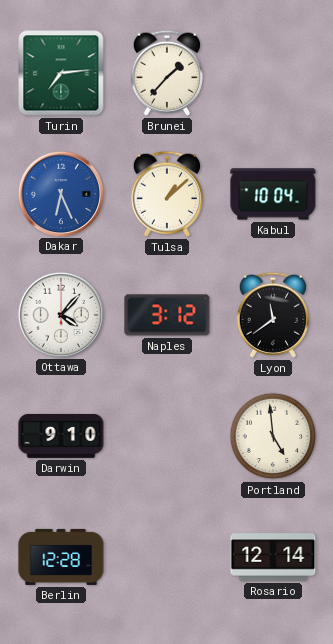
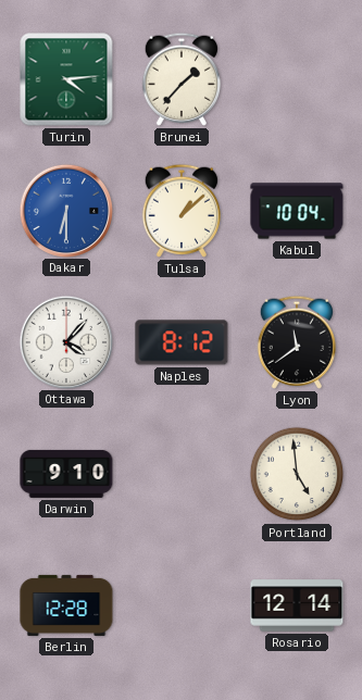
Turin: 7:14 -> 4:14 (66, 79)
Dakar: 6:26 -> 6:30 (65, 210)
Naples: 3:12 -> 8:12 (182, 342)
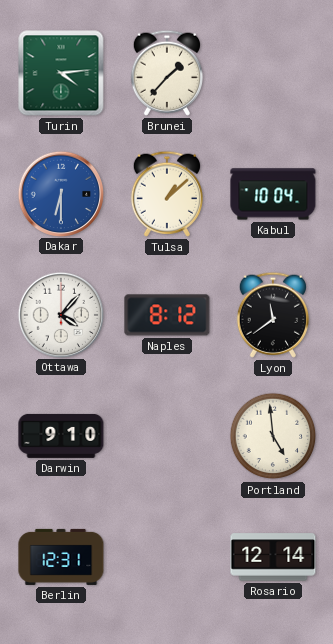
Berlin: 12:28 -> 12:31 (61, 557)
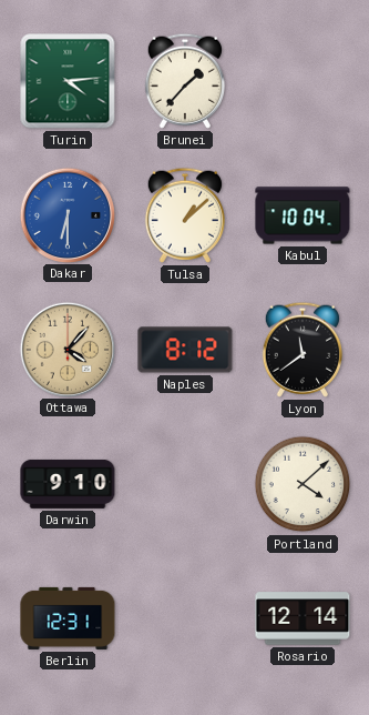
Ottawa dial: white -> champagne (66, 349)
Portland: 4:59 -> 4:08 (303, 484)
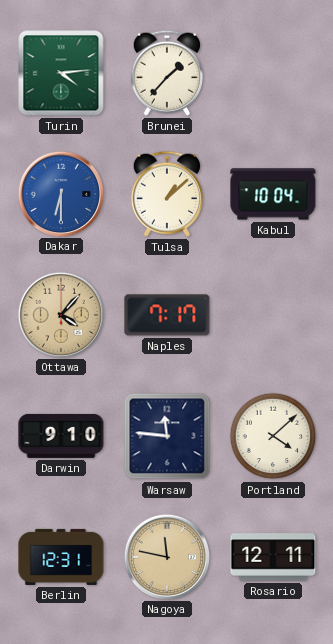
Naples: 8:12 -> 7:17 (167, 315)
Lyon: 11:39 -> none (303, 350)
Warsaw: none -> 11:46 (167, 436)
Nagoya: none -> 11:47 (166, 556)
Rosario: 12:14 -> 12:11 (273, 557)
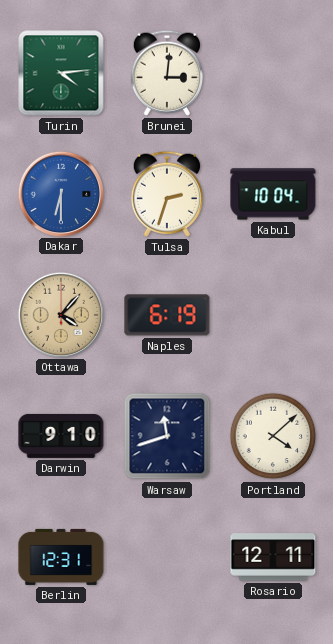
Brunei: 1:37 -> 3:01 (167, 73)
Tulsa: 1:08 -> 2:33 (167, 194)
Naples: 7:17 -> 6:19 (167, 315)
Warsaw: 11:46 -> 11:42 (167, 436)
Nagoya: 11:47 -> none (166, 556)
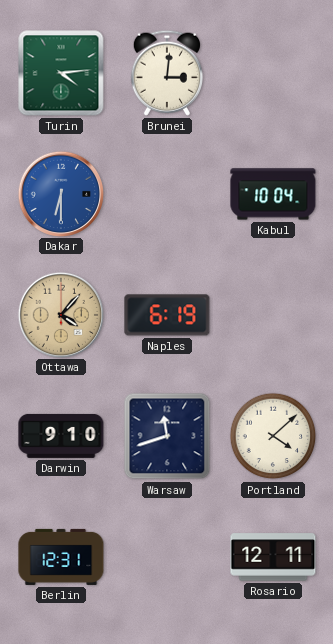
Tulsa: 2:33 -> none (167, 194)
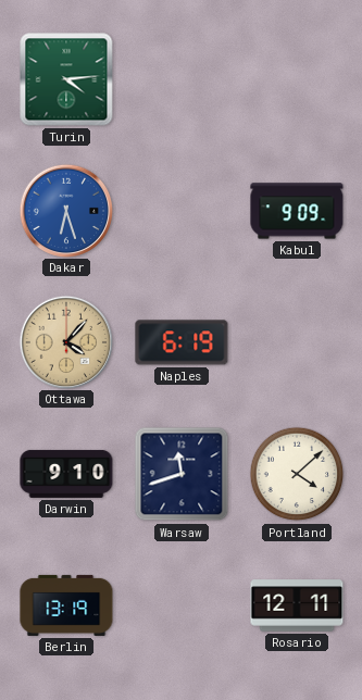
Brunei: 3:01 -> none (167, 73)
Dakar: 6:30 -> 6:27 (65, 210)
Kabul: 10:04 -> 9:09 (297, 211)
Berlin: 12:31 -> 13:19 (66, 605)
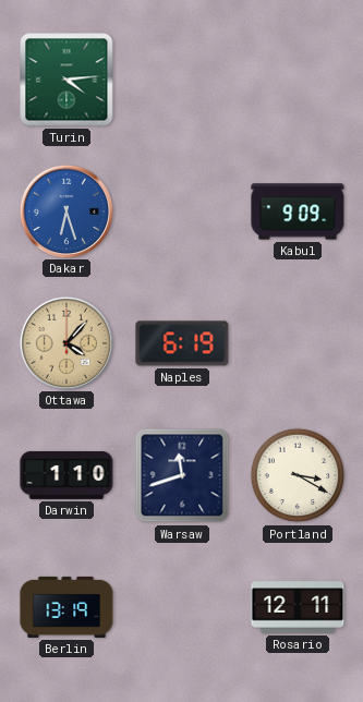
Darwin: 9:10 -> 1:10 (66, 475)
Portland: 4:08 -> 3:20 (298, 475)
